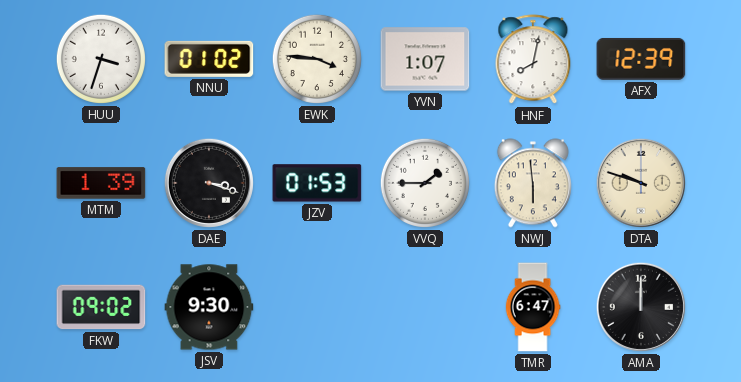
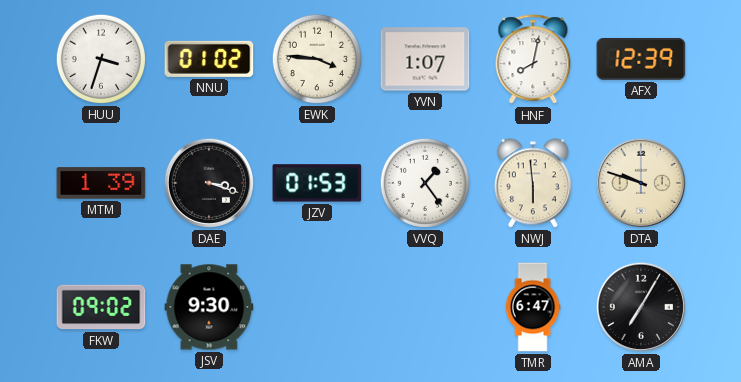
VVQ: 1:45 -> 1:24 (425, 183)
AMA: 12:00 -> 7:05 (641, 307)
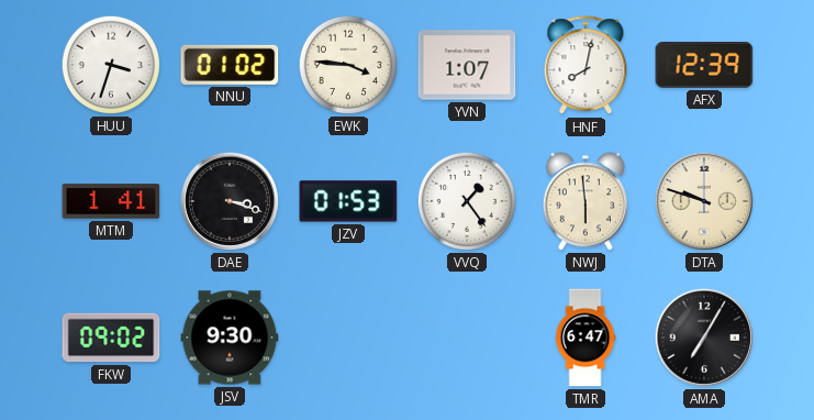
MTM: 1:39 -> 1:41 (111, 201)
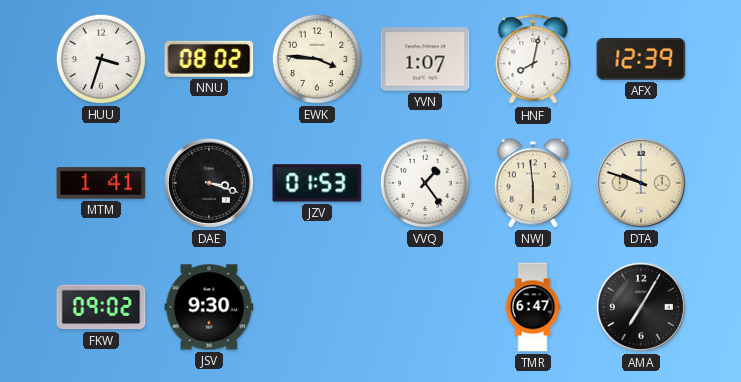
NNU: 01:02 -> 08:02 (209, 59)
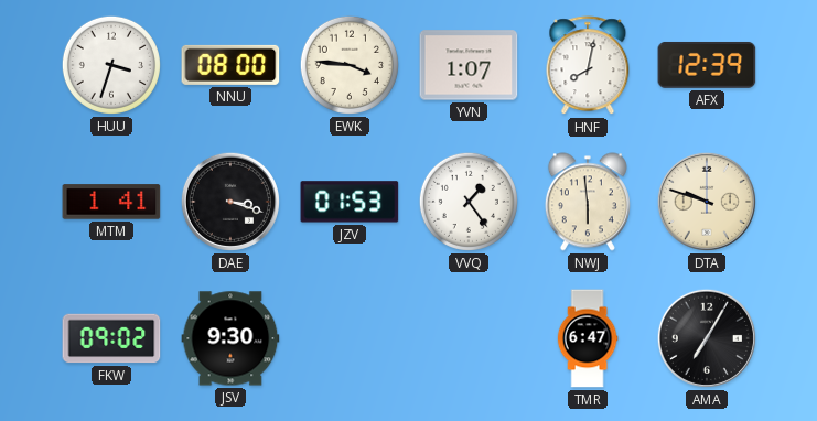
NNU: 08:02 -> 08:00 (230, 65)
